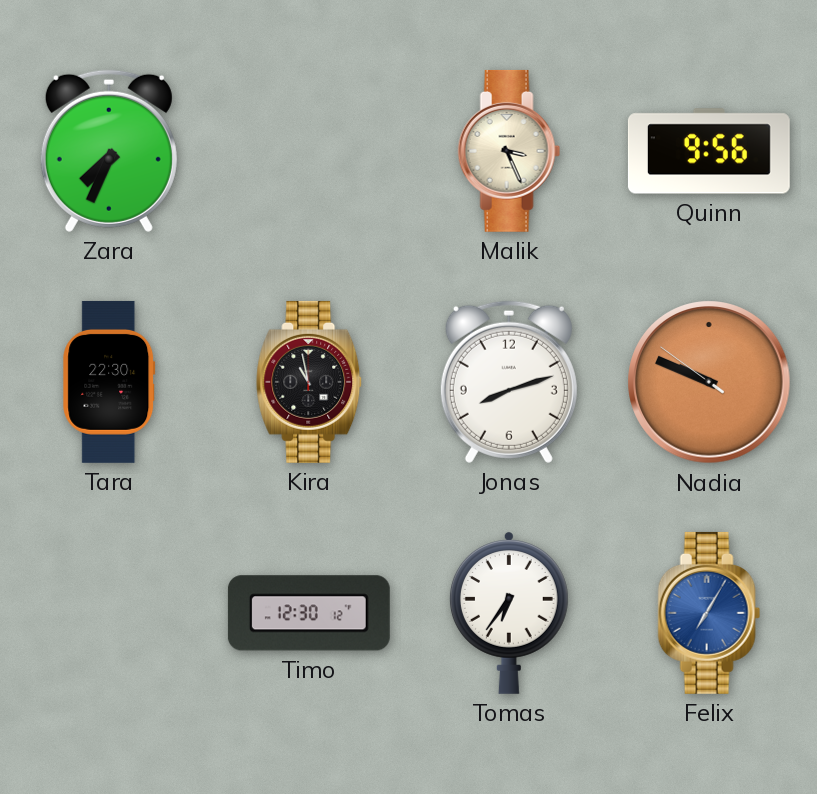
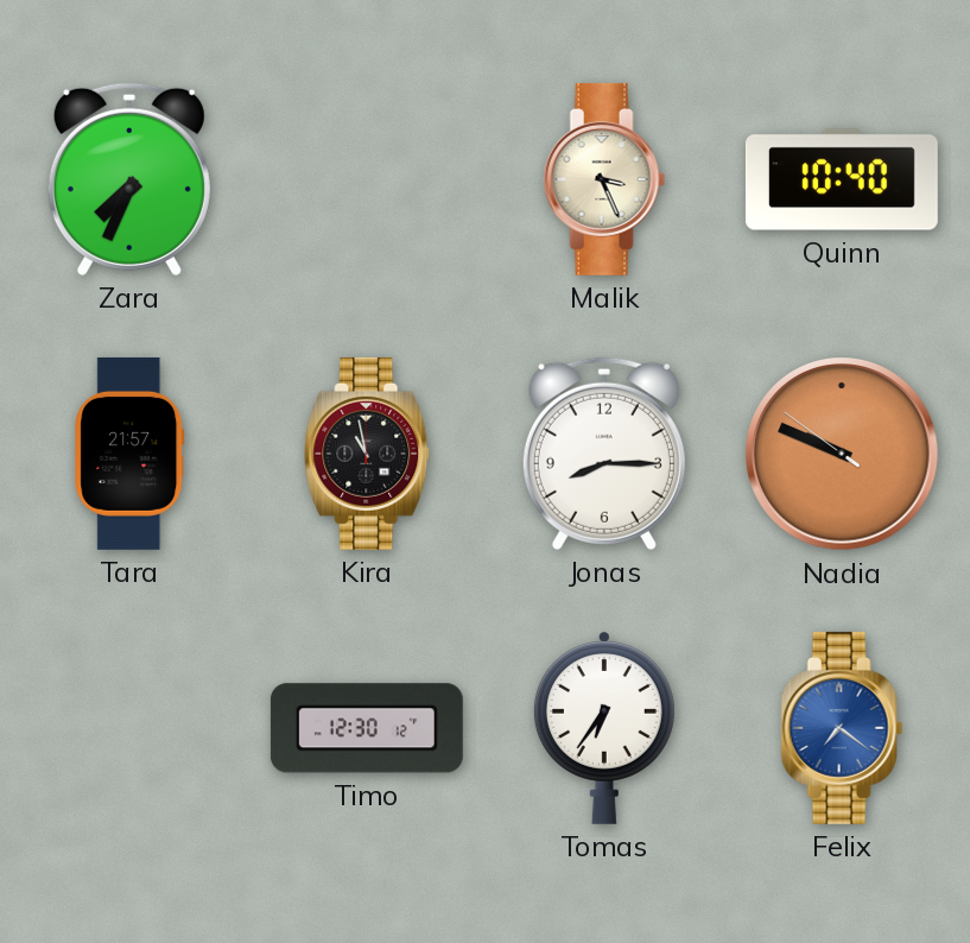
Quinn: 9:56 -> 10:40 (842, 179)
Tara: 22:30 -> 21:57 (129, 454)
Jonas: 8:12 -> 8:15 (604, 454)
Felix: 7:05 -> 7:21 (842, 728)
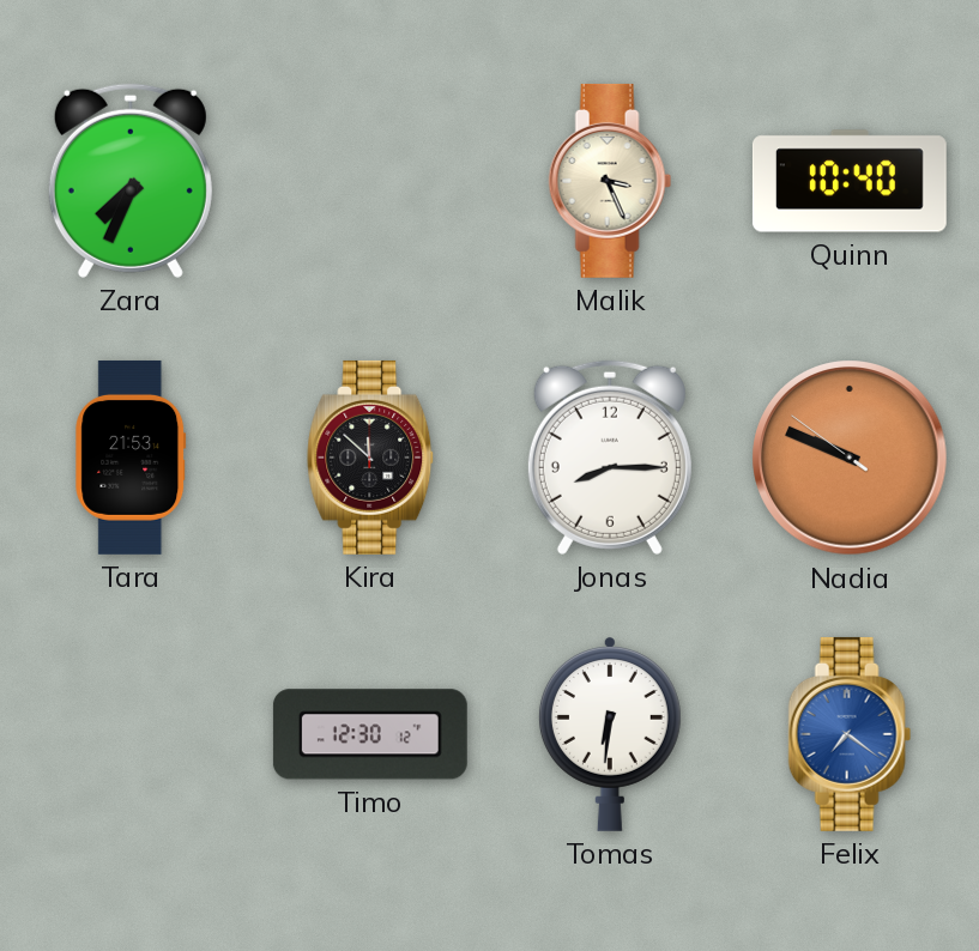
Tara: 21:57 -> 21:53 (131, 458)
Kira: 10:58 -> 11:52 (371, 458)
Tomas: 6:36 -> 6:31 (610, 734)
